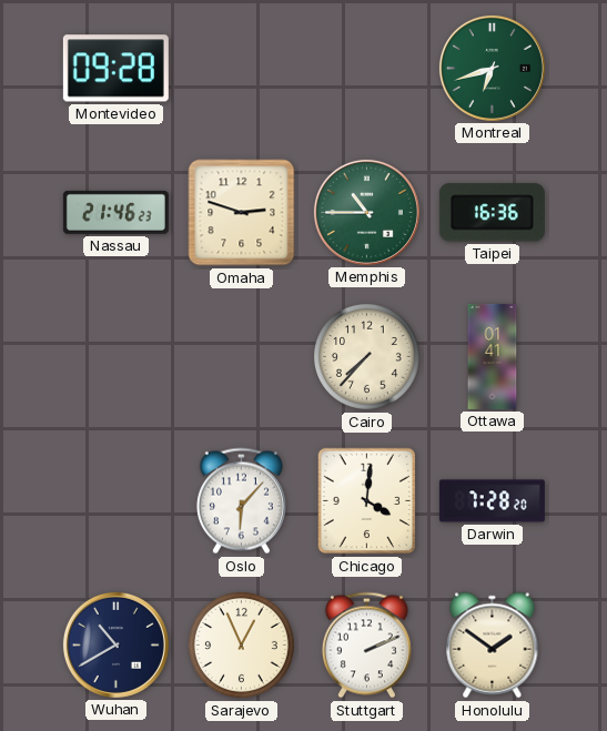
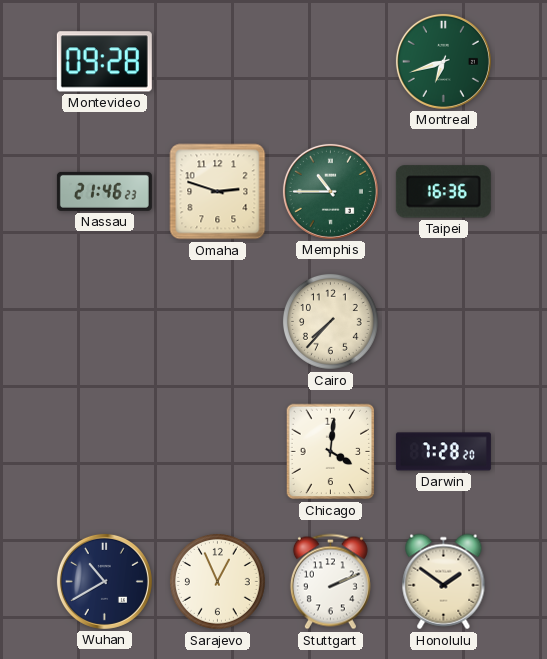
Ottawa: 01:41 -> none (493, 356)
Oslo: 6:07 -> none (241, 501)
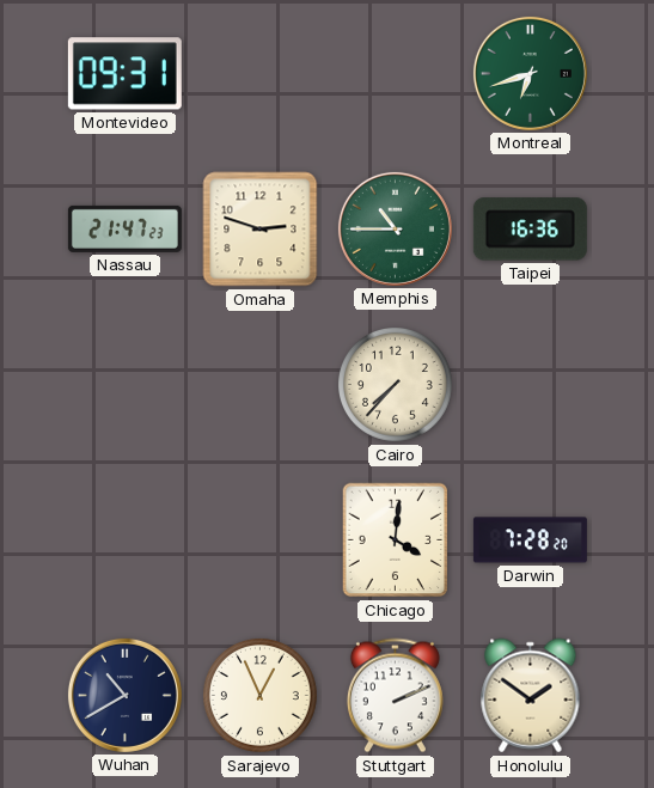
Montevideo: 09:28 -> 09:31 (124, 74)
Nassau: 21:46 -> 21:47 (124, 228)
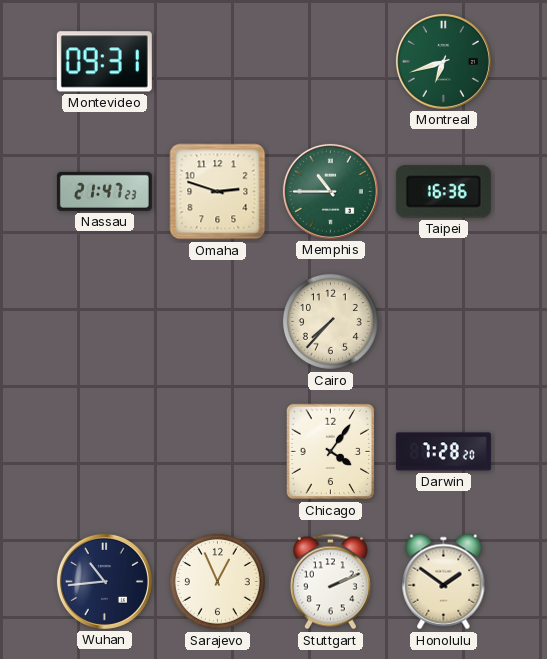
Chicago: 4:01 -> 4:06 (331, 452)
Wuhan: 10:40 -> 10:44 (104, 581)
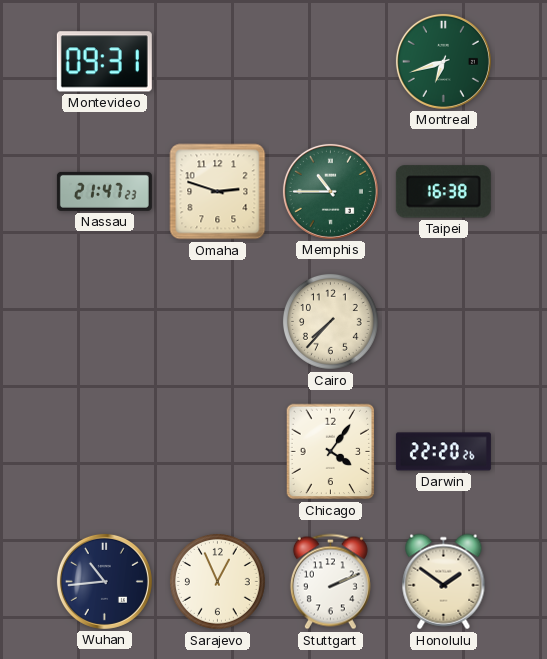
Taipei: 16:36 -> 16:38 (443, 192)
Darwin: 7:28 -> 22:20 (443, 452)
